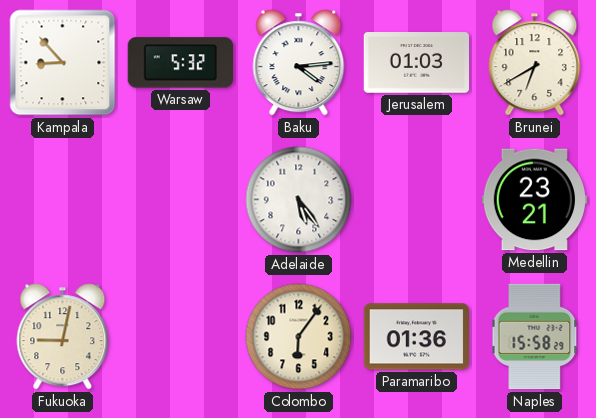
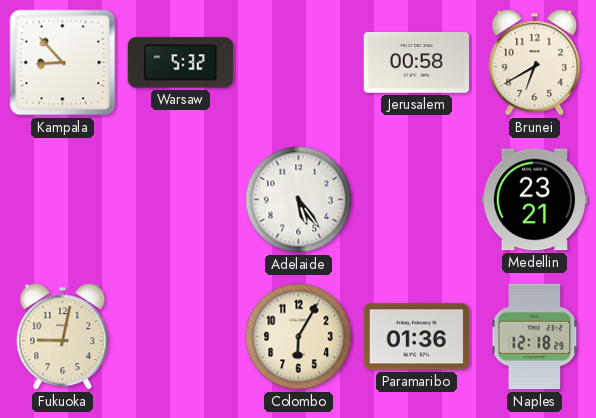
Baku: 4:14 -> none (299, 63)
Jerusalem: 01:03 -> 00:58 (417, 63)
Colombo: 6:06 -> 6:05 (299, 337)
Naples: 15:58 -> 12:18 (535, 337)
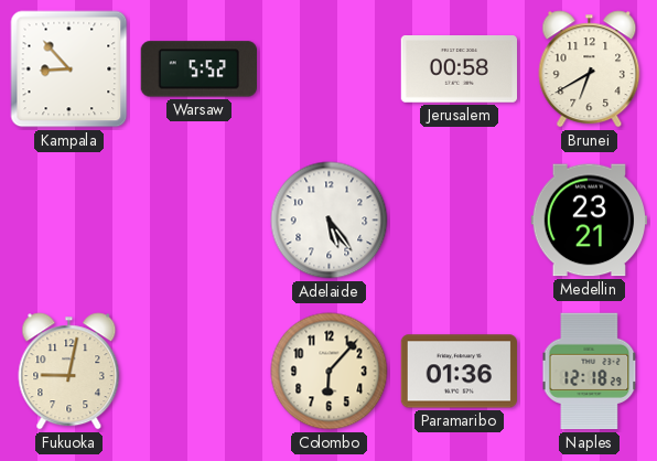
Warsaw: 5:32 -> 5:52 (198, 69)
Colombo: 6:05 -> 6:07 (330, 372)
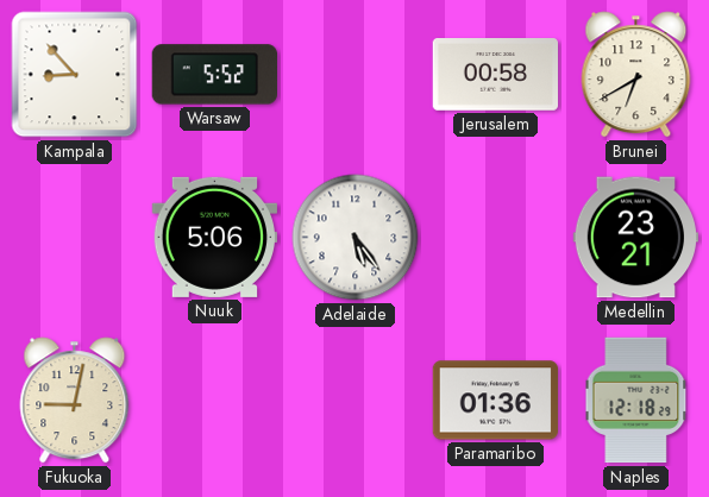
Nuuk: none -> 5:06 (214, 237)
Colombo: 6:07 -> none (330, 372)
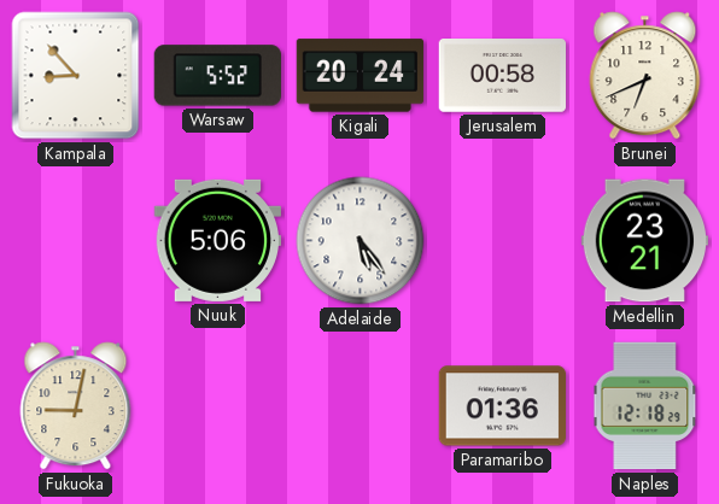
Kigali: none -> 20:24 (361, 76)
Brunei: 6:40 -> 6:41 (645, 76)
